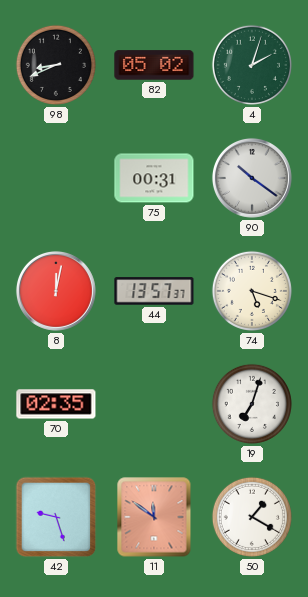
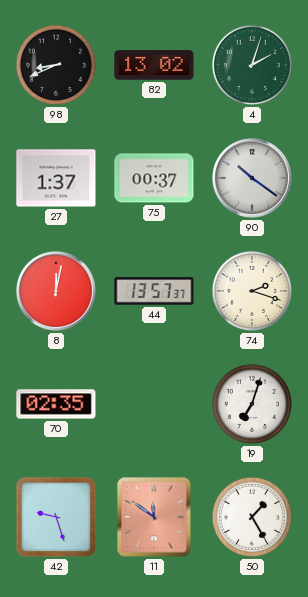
82: 05:02 -> 13:02 (154, 65)
27: none -> 1:37 (56, 178)
75: 00:31 -> 00:37 (154, 178)
74: 5:18 -> 2:18 (252, 291)
50: 1:20 -> 1:25 (252, 517)
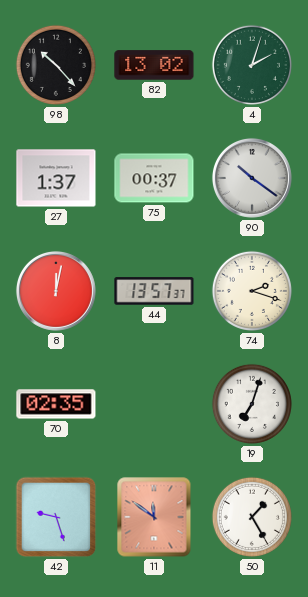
98: 8:41 -> 10:23 (56, 65)
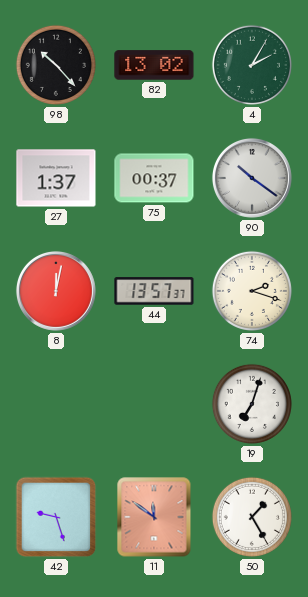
4: 2:03 -> 2:05 (252, 65)
70: 02:35 -> none (56, 404)
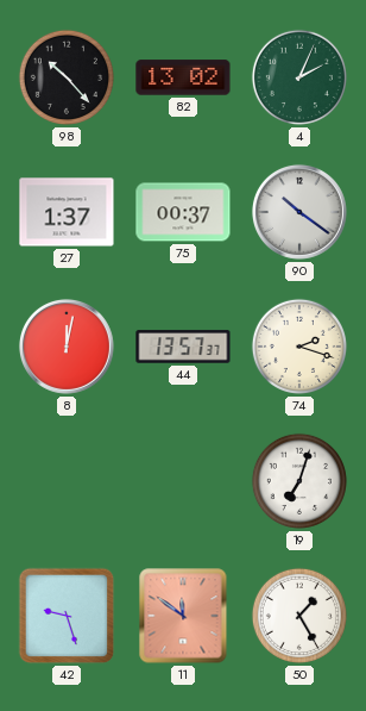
4: 2:05 -> 2:04 (299, 77)
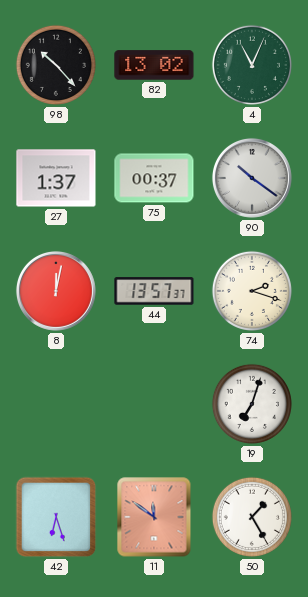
4: 2:04 -> 11:04 (252, 65)
42: 9:27 -> 6:27 (56, 517)
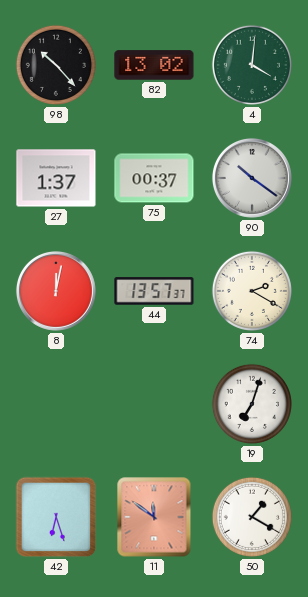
4: 11:04 -> 4:01 (252, 65)
74: 2:18 -> 2:20 (252, 291)
50: 1:25 -> 1:20 (252, 517)
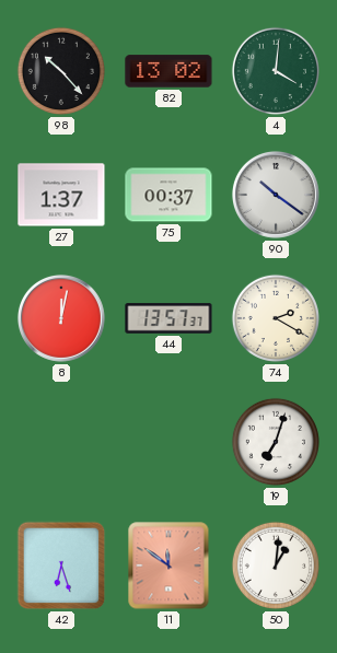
50: 1:20 -> 1:01 (276, 565)
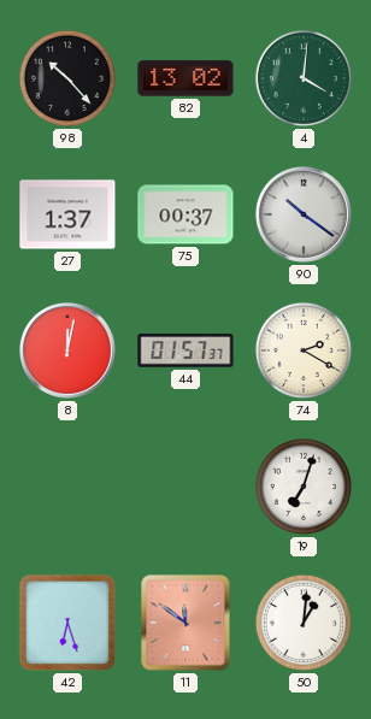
44: 13:57 -> 01:57 (185, 350)
